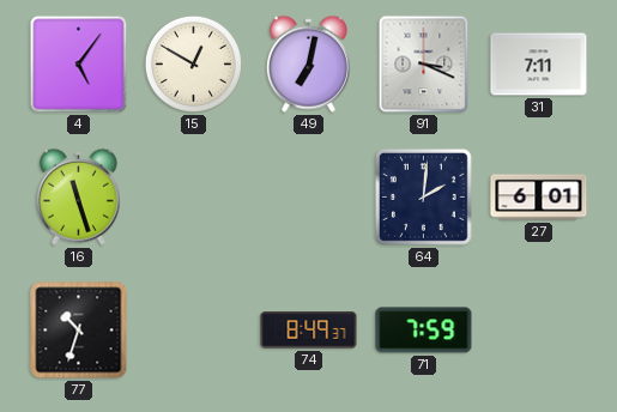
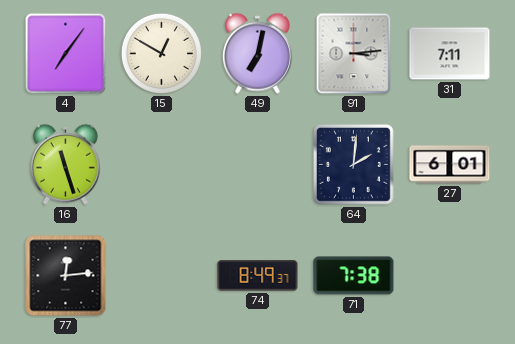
4: 5:06 -> 7:06 (66, 54)
91: 3:19 -> 3:14 (354, 54)
77: 10:33 -> 12:14 (66, 276)
71: 7:59 -> 7:38 (354, 276)
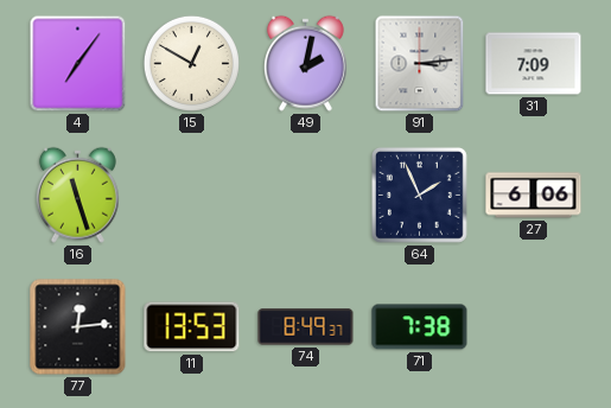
49: 7:02 -> 2:02 (305, 63)
31: 7:11 -> 7:09 (534, 64)
64: 2:01 -> 1:56 (419, 195)
27: 6:01 -> 6:06 (534, 196)
11: none -> 13:53 (192, 327)
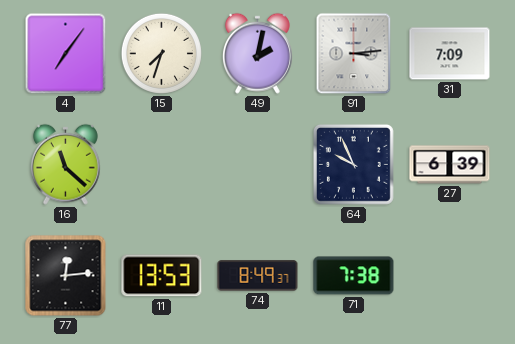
15: 12:50 -> 7:33 (161, 53)
16: 11:27 -> 11:22 (65, 164)
64: 1:56 -> 9:56 (353, 164)
27: 6:06 -> 6:39 (450, 165)
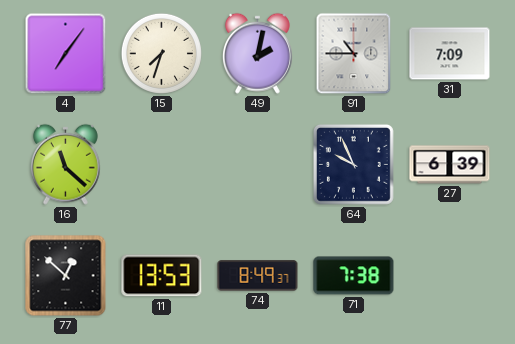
91: 3:14 -> 10:45 (354, 54)
77: 12:14 -> 12:52 (66, 276)
